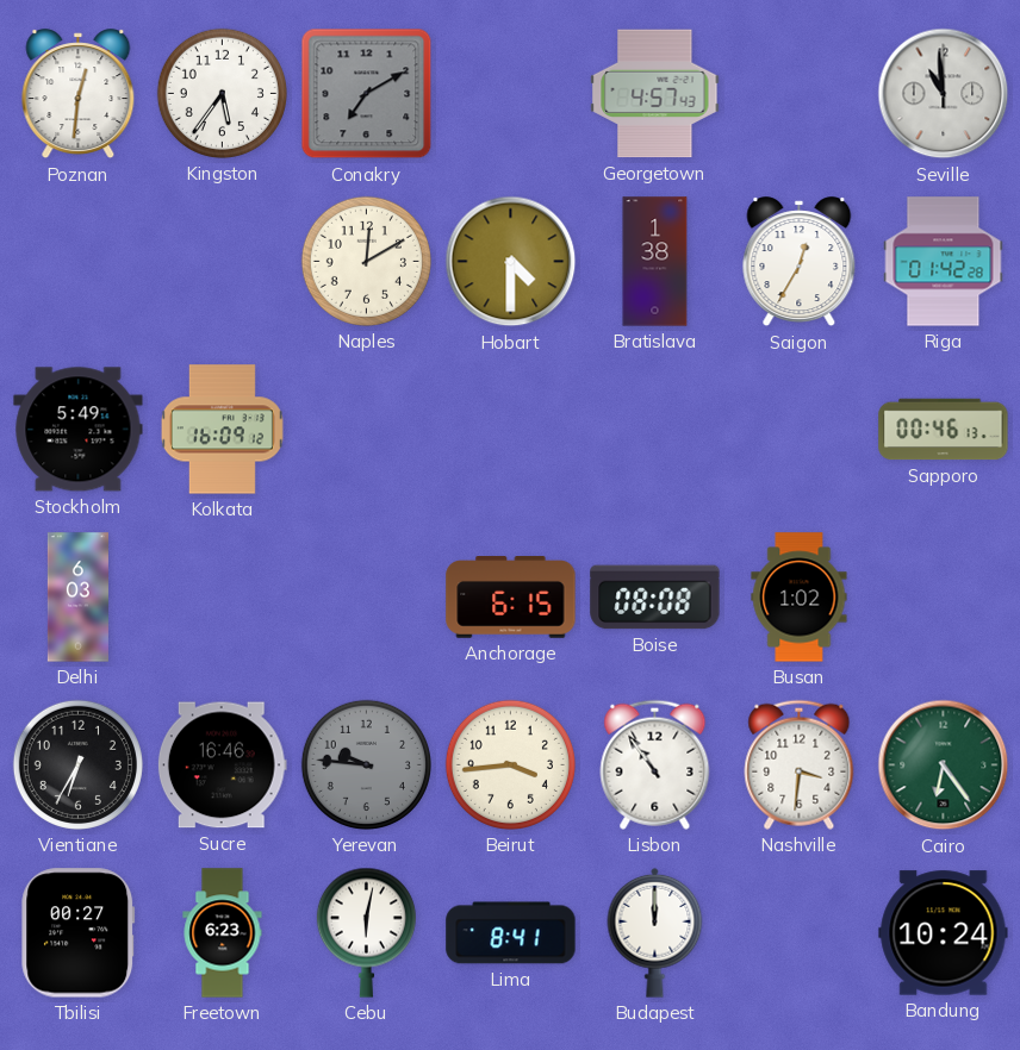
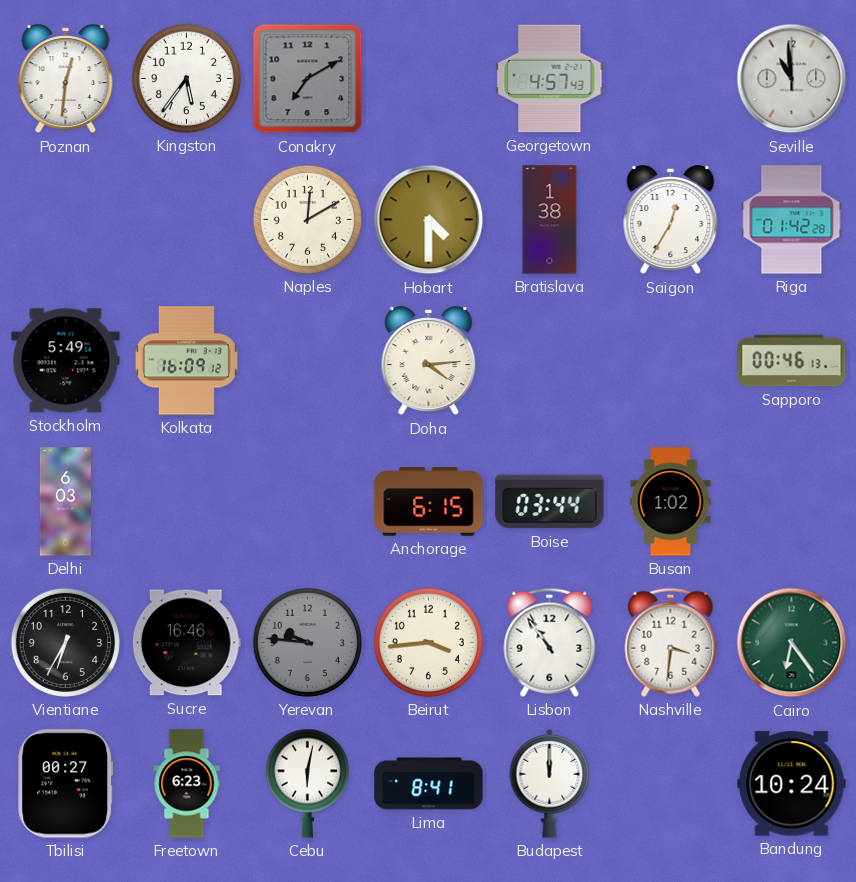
Doha: none -> 4:14 (429, 361)
Boise: 08:08 -> 03:44 (550, 502)
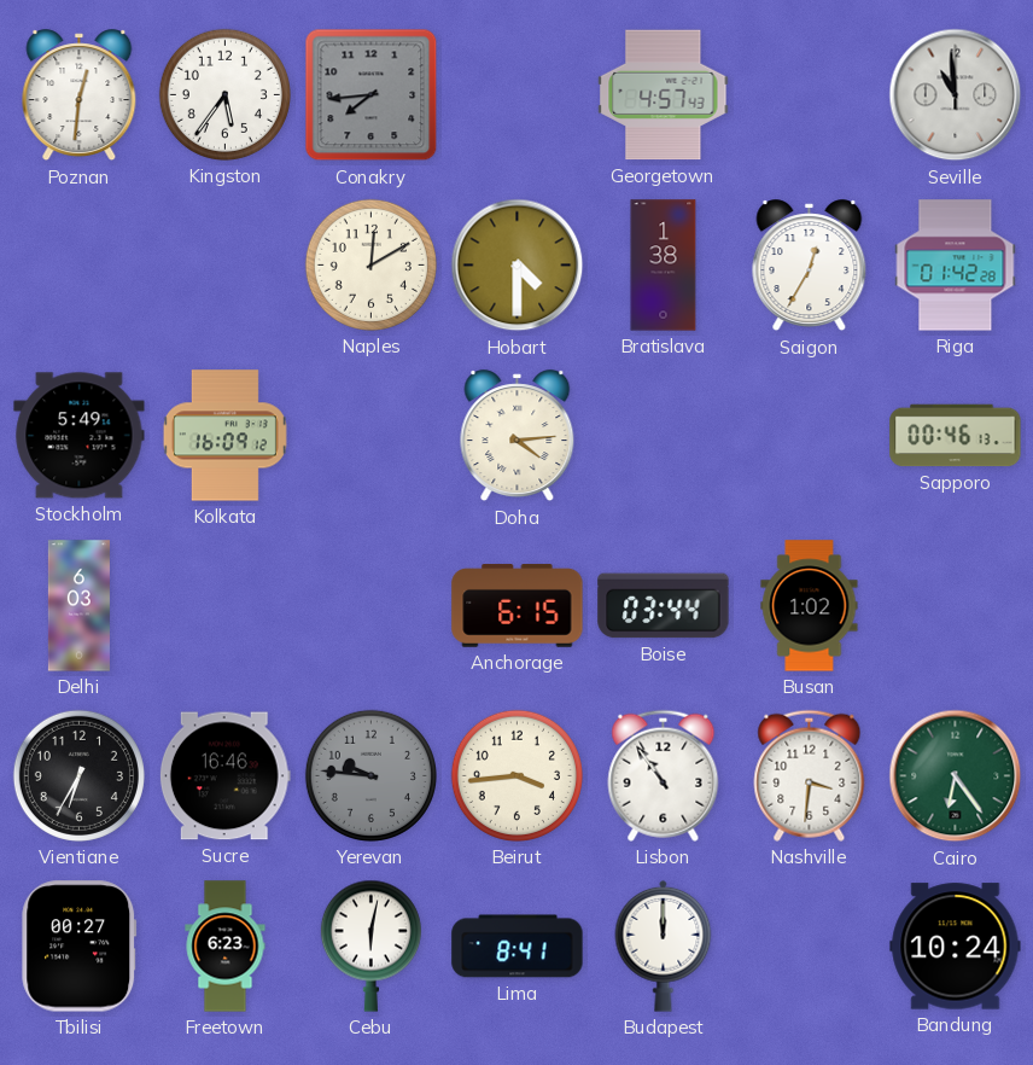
Conakry: 7:10 -> 7:44 (372, 95)
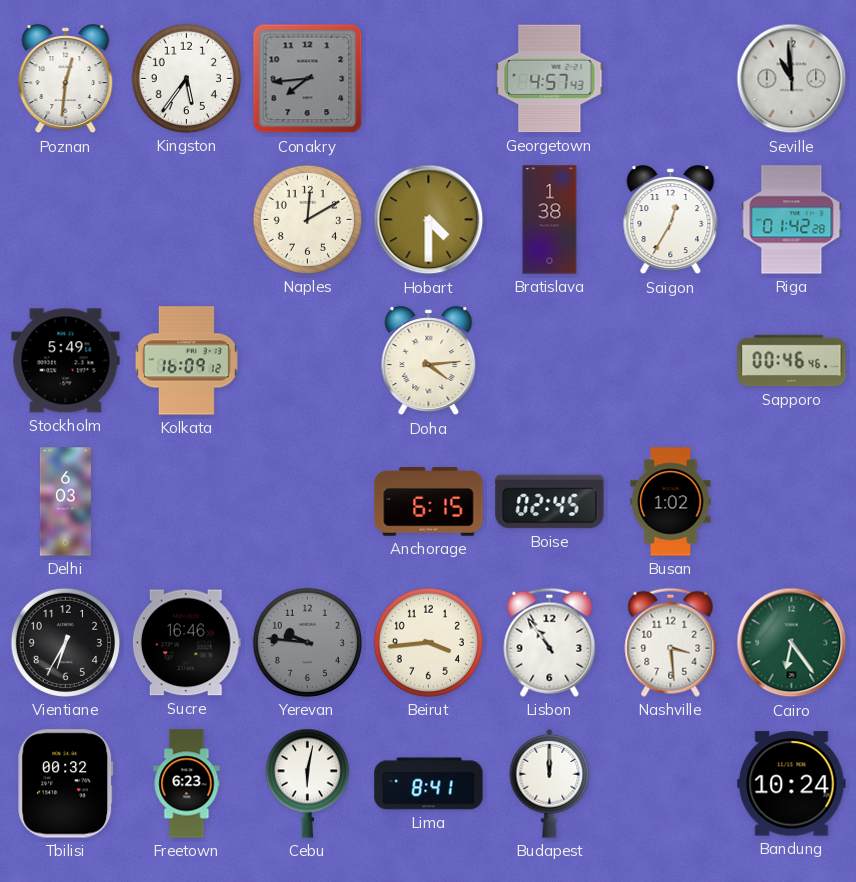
Sapporo: 00:46:13 -> 00:46:46 (792, 361)
Boise: 03:44 -> 02:45 (550, 502)
Nashville: 3:31 -> 3:29 (671, 642)
Tbilisi: 00:27 -> 00:32 (66, 784)
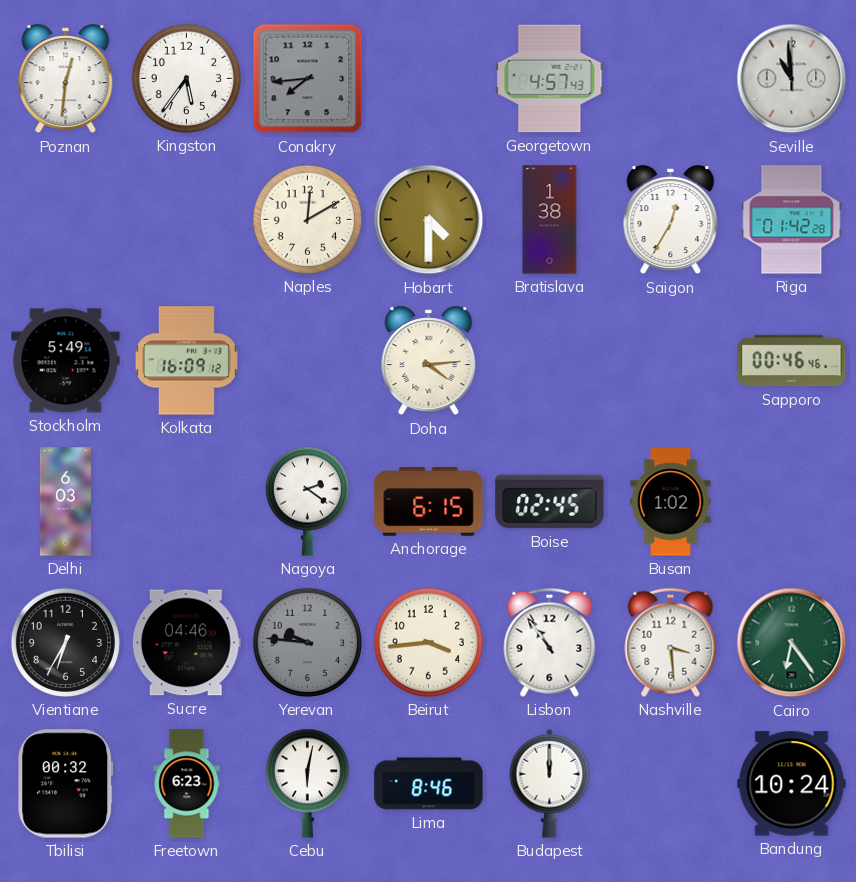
Nagoya: none -> 2:21 (307, 501)
Sucre: 16:46 -> 04:46 (186, 643)
Lima: 8:41 -> 8:46 (429, 784)
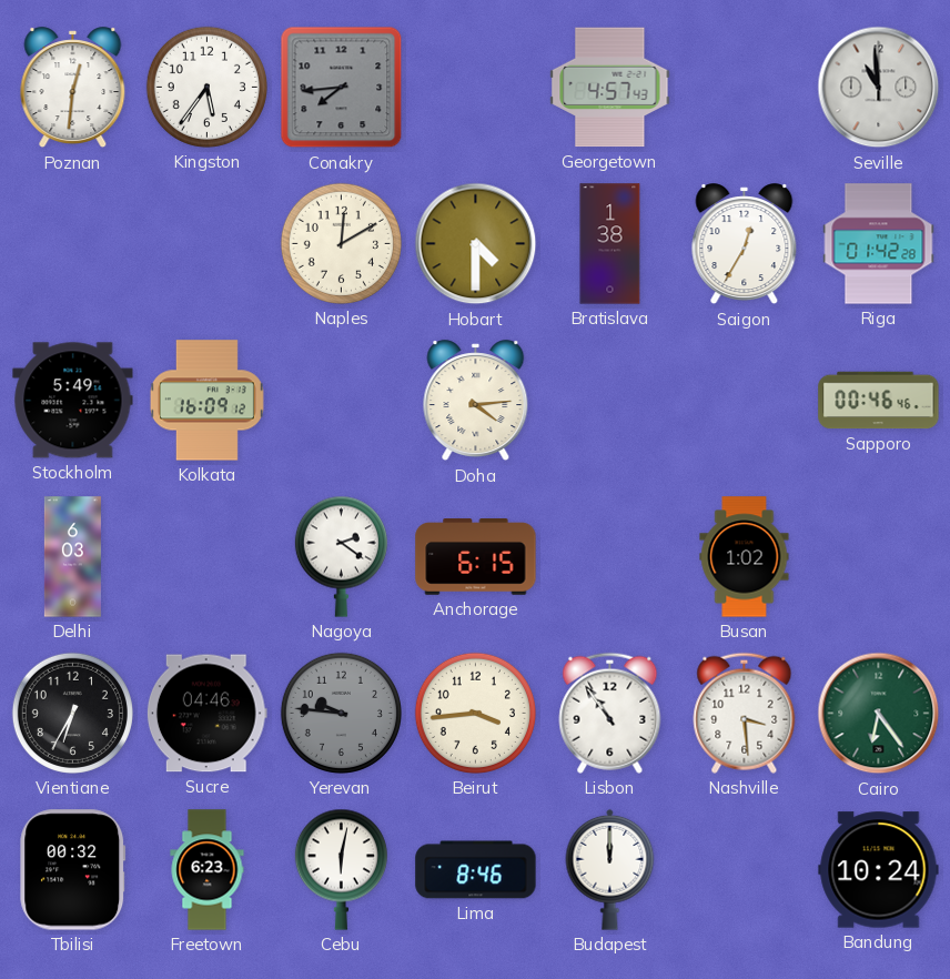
Boise: 02:45 -> none (550, 502)
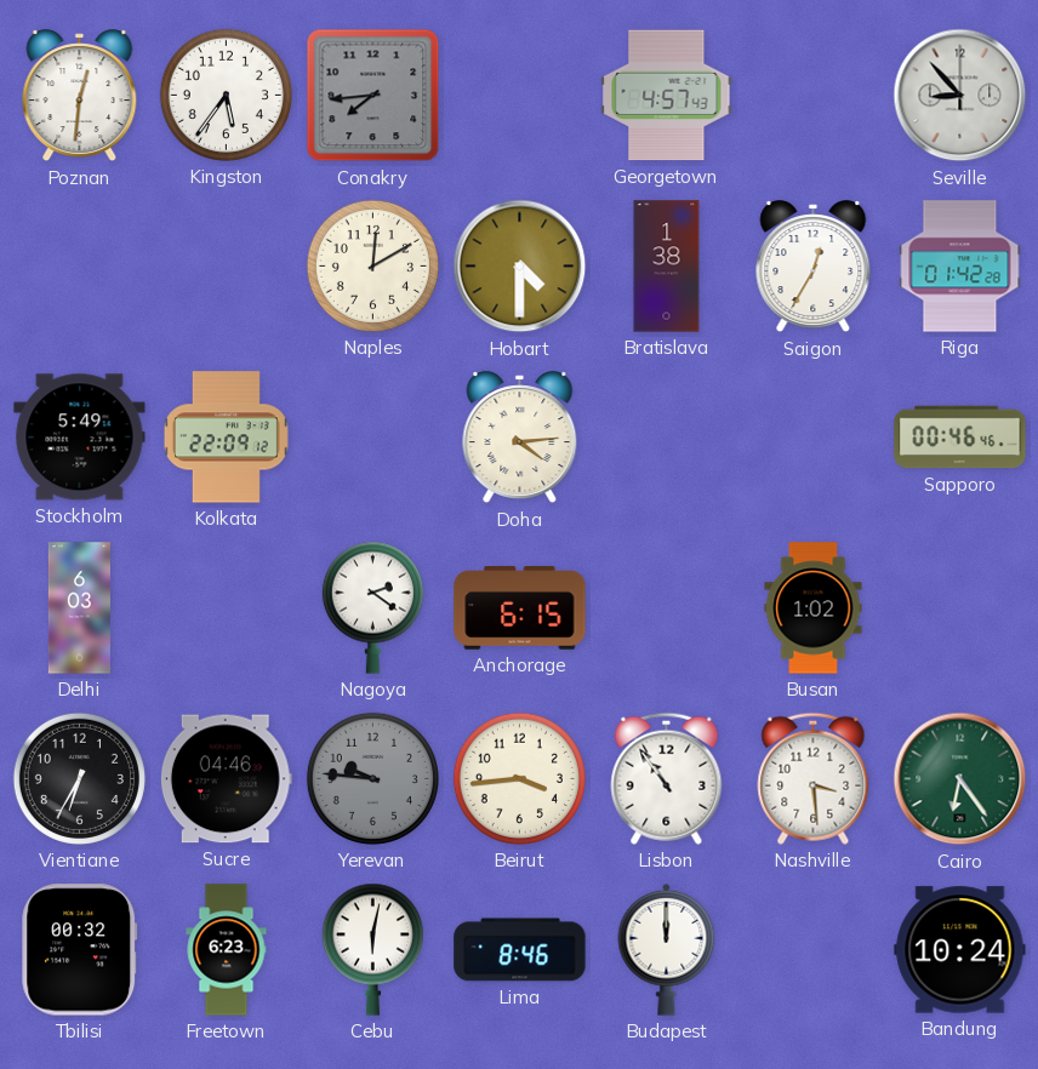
Seville: 10:59 -> 8:53 (960, 96)
Kolkata: 16:09 -> 22:09 (226, 438)
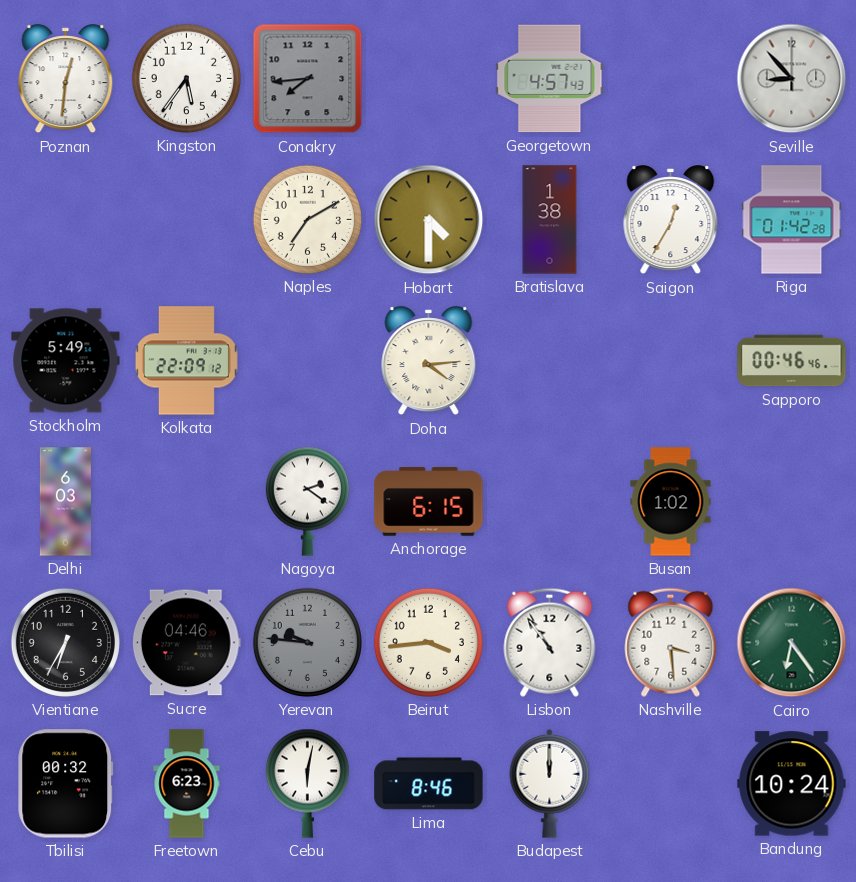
Naples: 12:10 -> 7:10 (307, 219)
